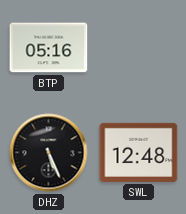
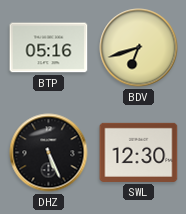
BDV: none -> 6:42 (139, 48)
SWL: 12:48 -> 12:30 (139, 152)
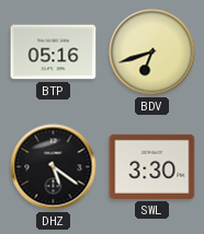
DHZ: 5:26 -> 5:21 (54, 167)
SWL: 12:30 -> 3:30 (152, 166)
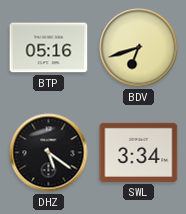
SWL: 3:30 -> 3:34 (139, 152)
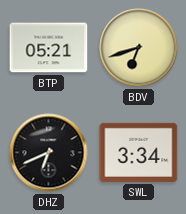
BTP: 05:16 -> 05:21 (49, 48)
DHZ: 5:21 -> 6:41 (49, 153)
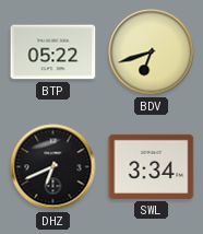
BTP: 05:21 -> 05:22 (53, 52)
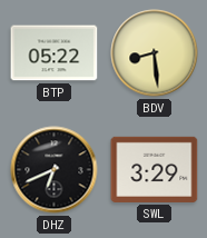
BDV: 6:42 -> 8:29 (155, 53)
SWL: 3:34 -> 3:29 (155, 169)
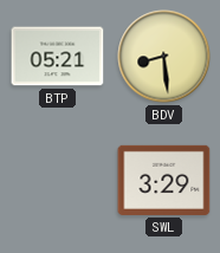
BTP: 05:22 -> 05:21 (58, 57)
DHZ: 6:41 -> none (55, 170)
